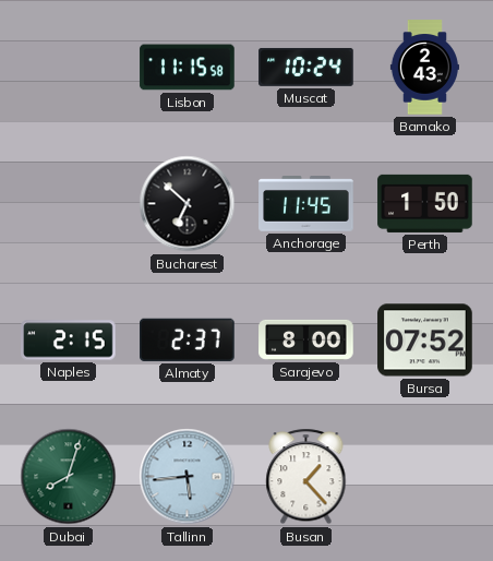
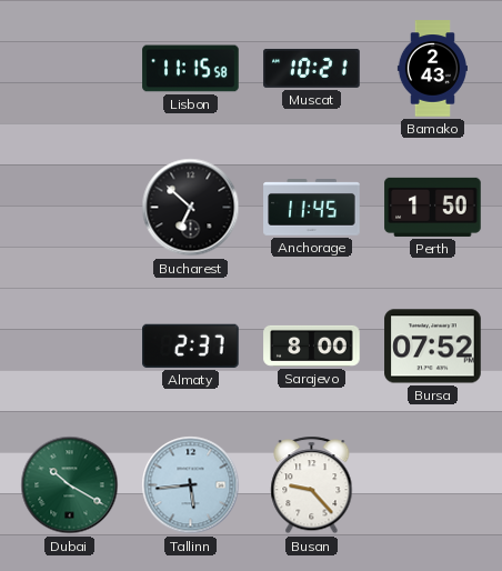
Muscat: 10:24 -> 10:21 (312, 68)
Naples: 2:15 -> none (69, 341)
Dubai: 8:03 -> 10:20 (70, 485)
Busan: 1:23 -> 9:23 (312, 485)
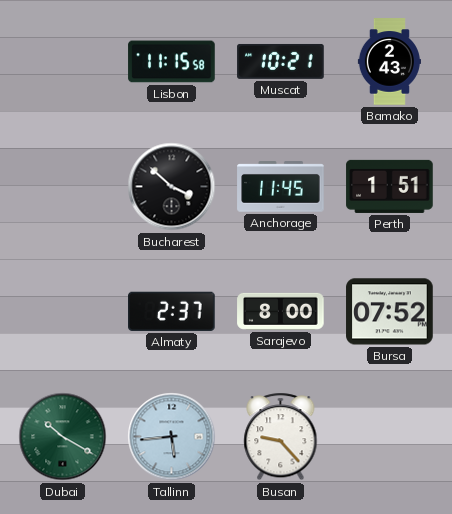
Bucharest: 6:52 -> 3:52 (172, 187)
Perth: 1:50 -> 1:51 (390, 186)
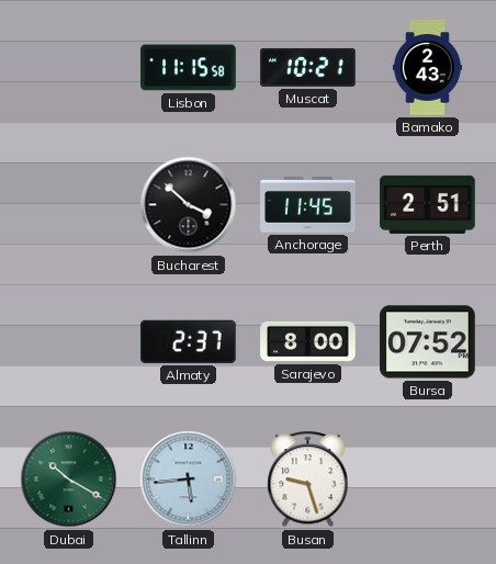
Perth: 1:51 -> 2:51 (428, 204)
Busan: 9:23 -> 9:27 (308, 480)
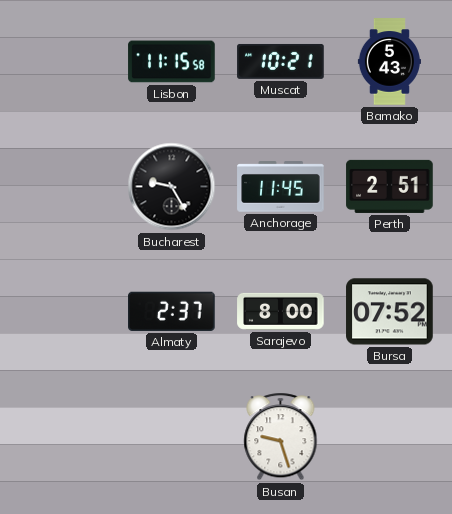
Bamako: 2:43 -> 5:43 (389, 62)
Bucharest: 3:52 -> 9:25 (172, 187)
Dubai: 10:20 -> none (69, 480)
Tallinn: 5:44 -> none (189, 480)
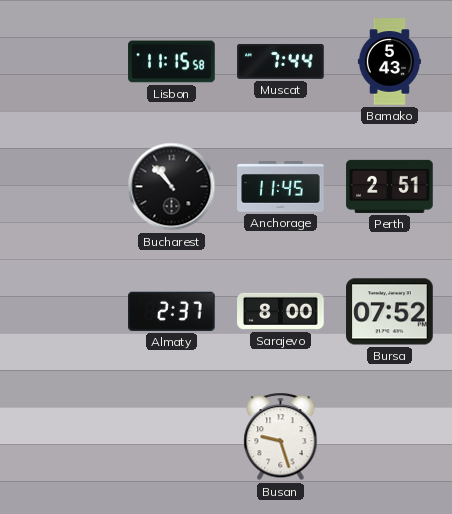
Muscat: 10:21 -> 7:44 (281, 61)
Bucharest: 9:25 -> 10:53 (172, 187)
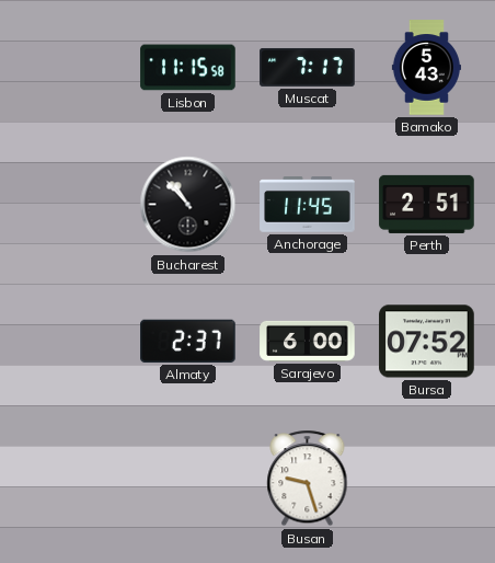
Muscat: 7:44 -> 7:17 (308, 67)
Sarajevo: 8:00 -> 6:00 (308, 341)
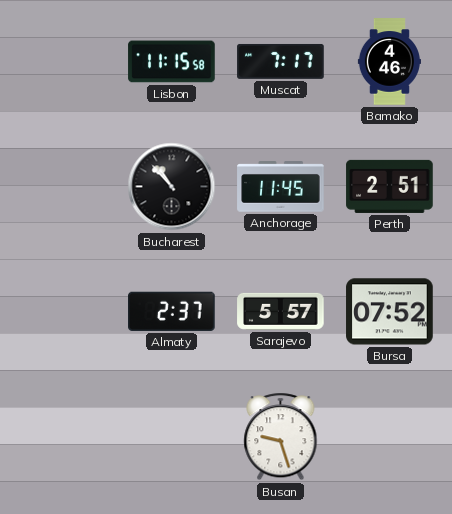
Bamako: 5:43 -> 4:46 (389, 62)
Sarajevo: 6:00 -> 5:57 (281, 311)
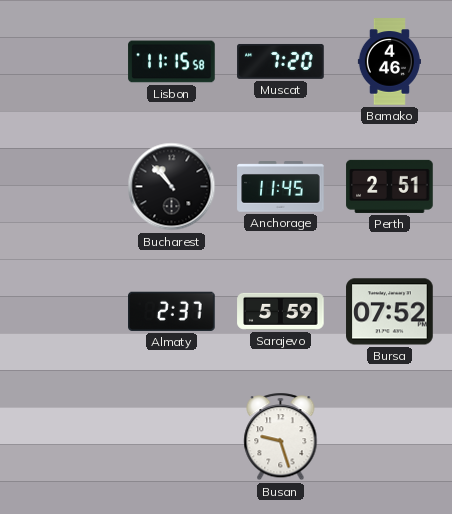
Muscat: 7:17 -> 7:20 (281, 61)
Sarajevo: 5:57 -> 5:59 (281, 311)
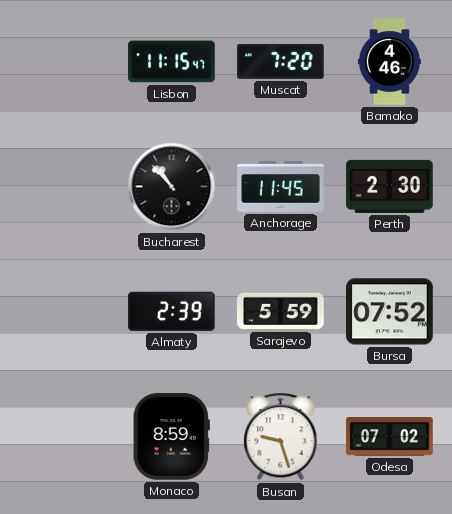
Lisbon: 11:15:58 -> 11:15:47 (172, 62)
Perth: 2:51 -> 2:30 (390, 186)
Almaty: 2:37 -> 2:39 (172, 311)
Monaco: none -> 8:59 (171, 437)
Odesa: none -> 07:02 (390, 437)
